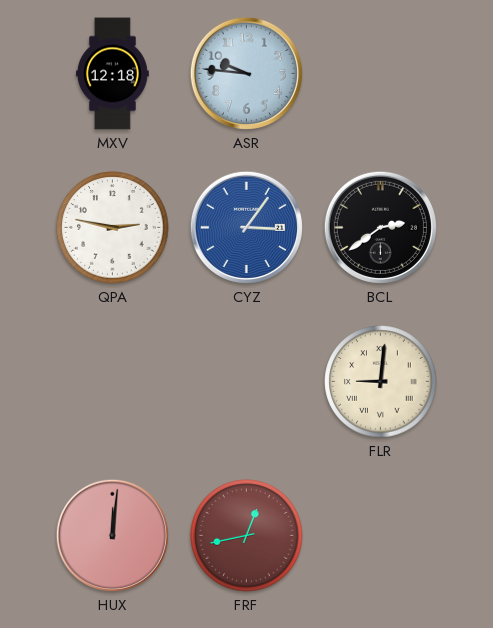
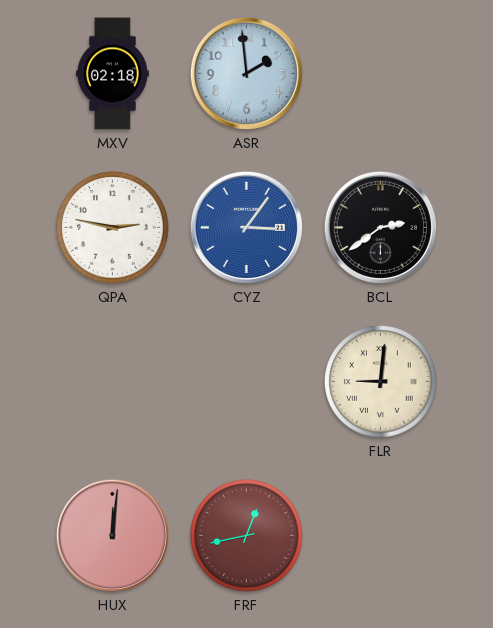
MXV: 12:18 -> 02:18 (112, 74)
ASR: 9:46 -> 1:59 (246, 73)
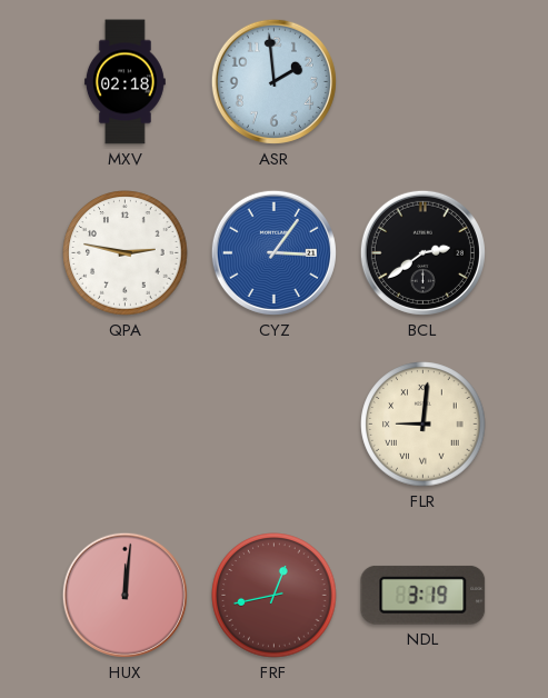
NDL: none -> 3:19 (424, 595)
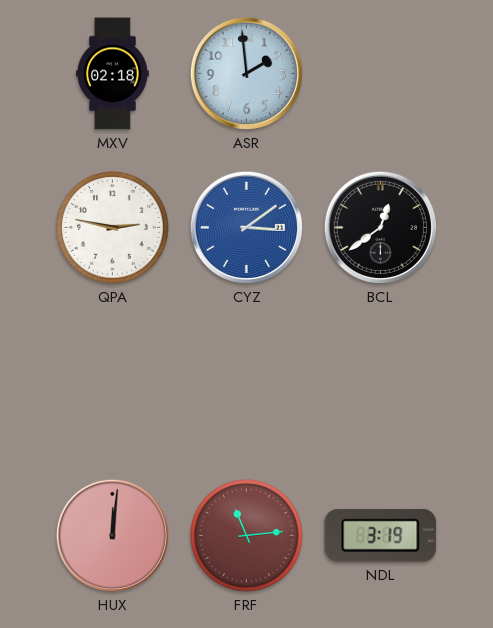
CYZ: 3:06 -> 3:09 (246, 227)
BCL: 2:39 -> 12:39 (380, 227)
FLR: 9:01 -> none (424, 425)
FRF: 12:43 -> 11:14 (247, 536)
